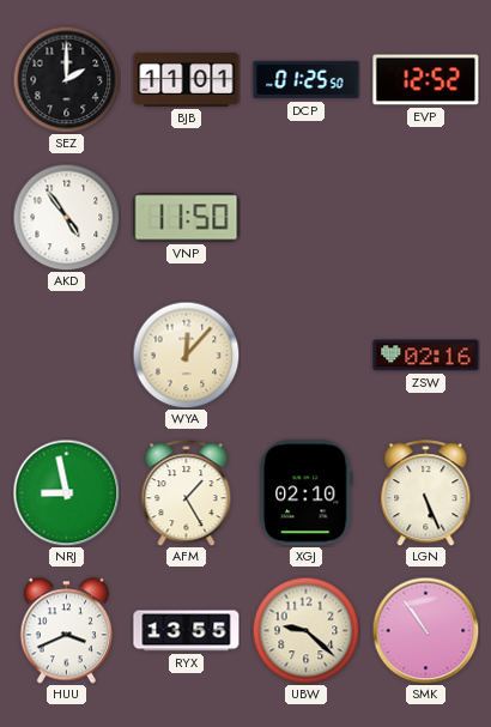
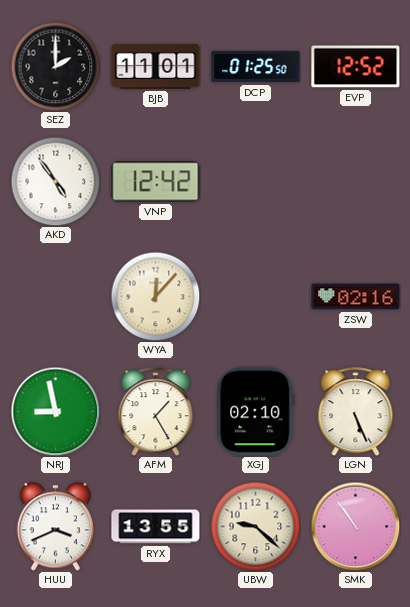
VNP: 11:50 -> 12:42 (156, 182)
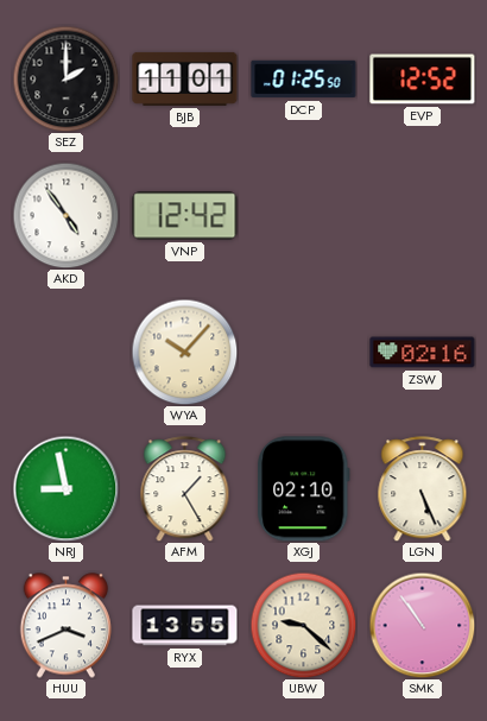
WYA: 12:07 -> 10:07 (184, 352)
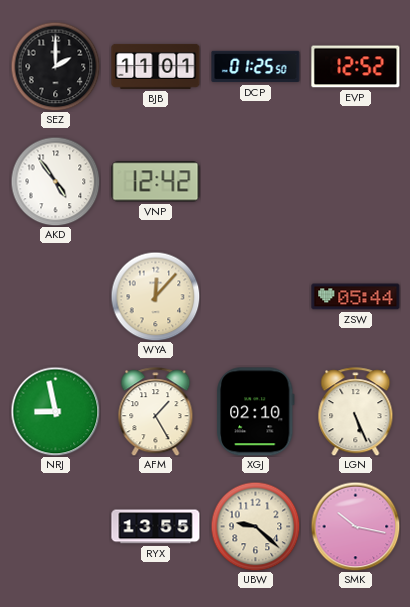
WYA: 10:07 -> 12:07 (155, 296)
ZSW: 02:16 -> 05:44 (356, 297)
HUU: 3:41 -> none (65, 626)
SMK: 10:54 -> 10:17 (355, 526)
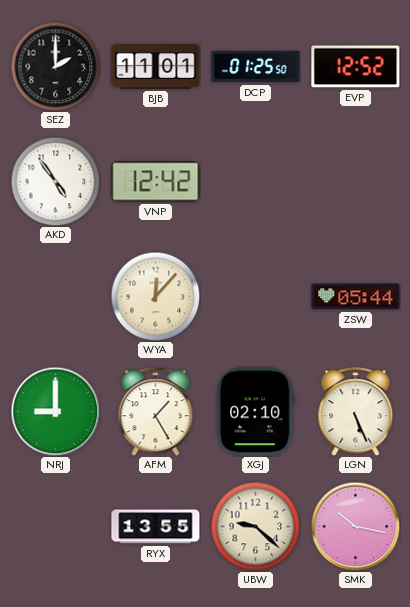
NRJ: 8:58 -> 9:00 (55, 411)
